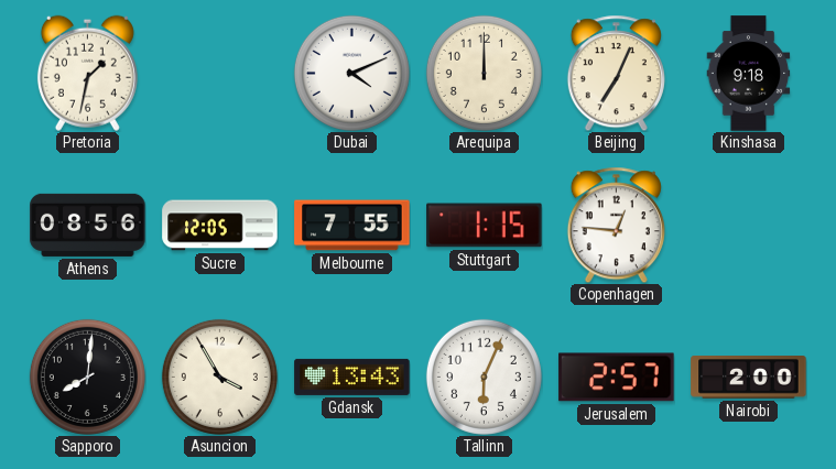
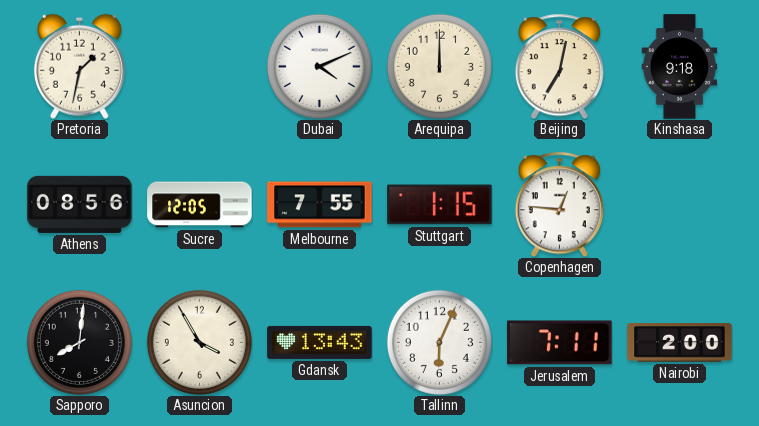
Beijing: 7:04 -> 7:02 (559, 66)
Jerusalem: 2:57 -> 7:11 (560, 343)
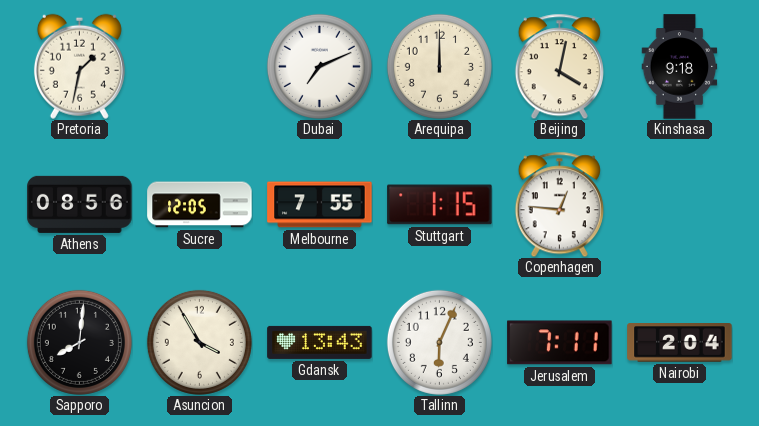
Dubai: 4:11 -> 7:11 (319, 66)
Beijing: 7:02 -> 4:02 (559, 66)
Nairobi: 2:00 -> 2:04 (680, 343)
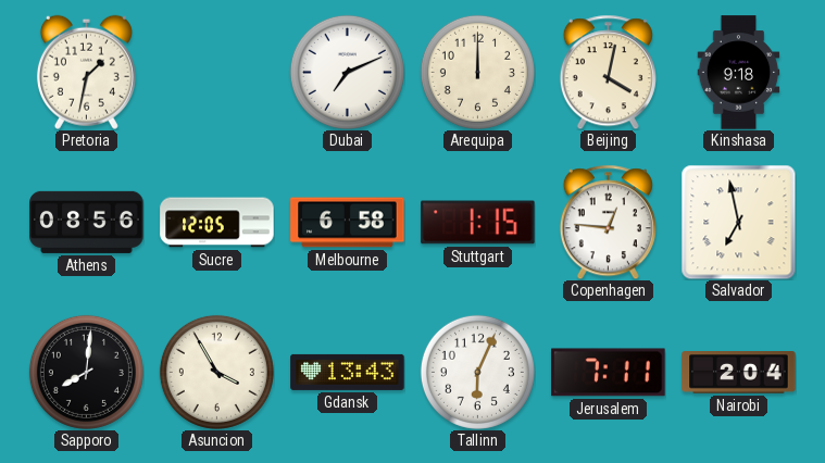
Melbourne: 7:55 -> 6:58 (348, 223)
Salvador: none -> 6:58 (738, 222)
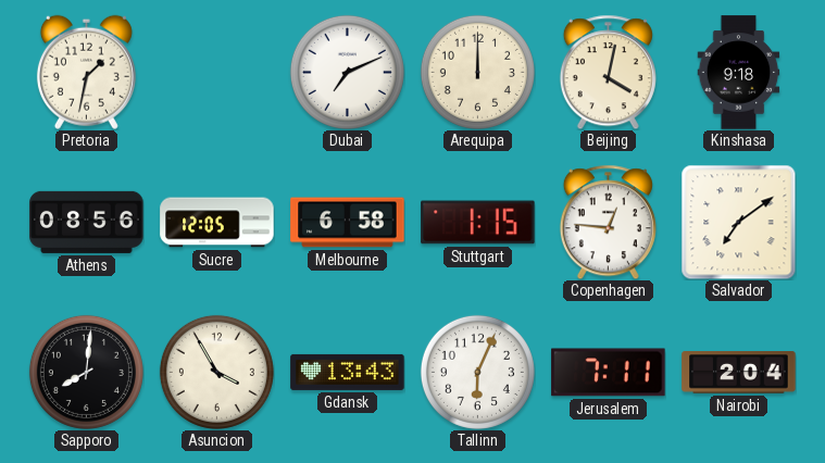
Salvador: 6:58 -> 7:09 (738, 222)
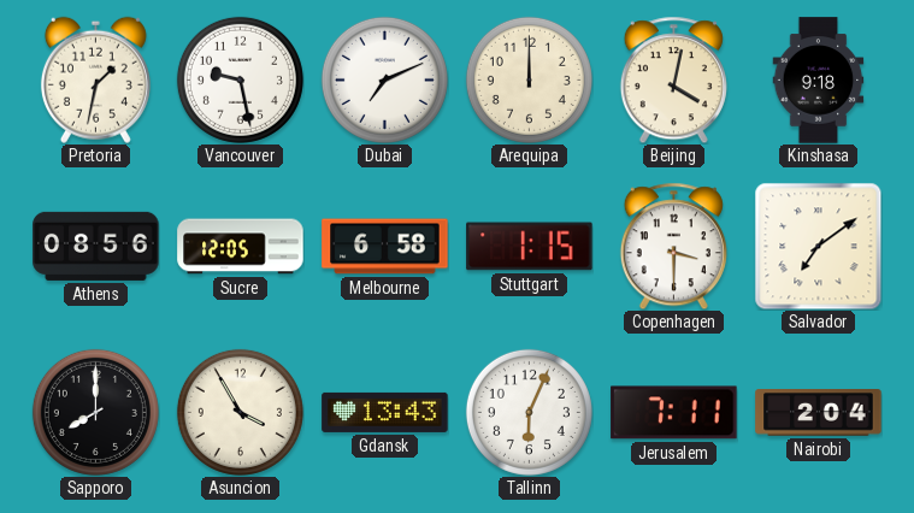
Vancouver: none -> 9:28 (240, 79)
Copenhagen: 12:46 -> 3:30 (673, 246)
Sapporo: 8:01 -> 8:00 (95, 412)
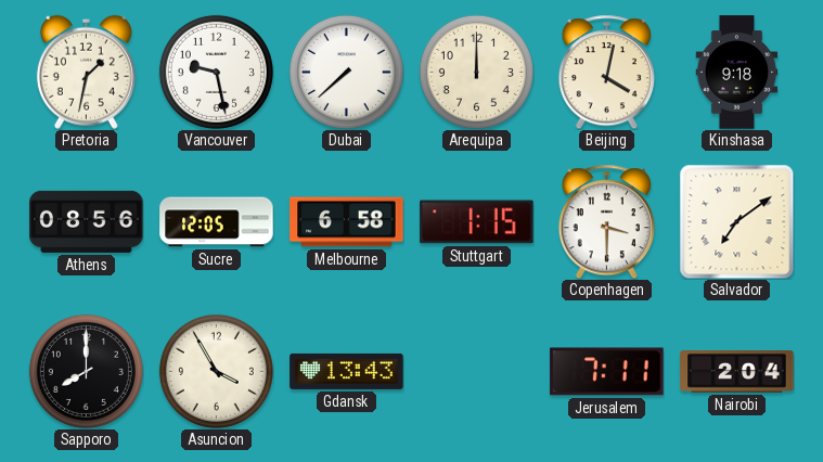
Dubai: 7:11 -> 7:38 (346, 72)
Tallinn: 6:04 -> none (529, 412)
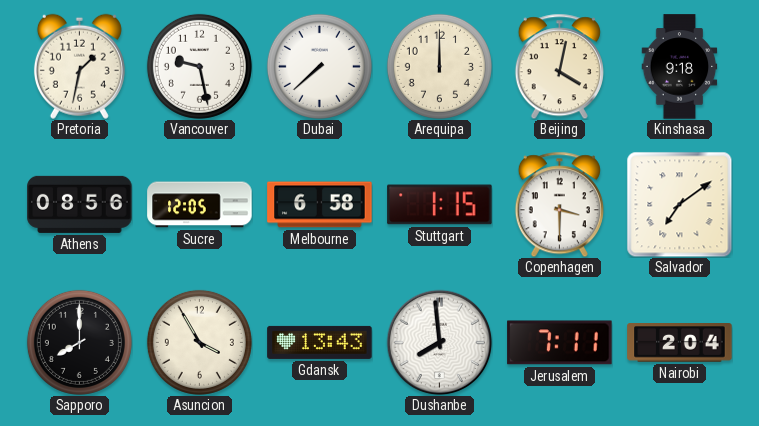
Dushanbe: none -> 7:59 (439, 342)
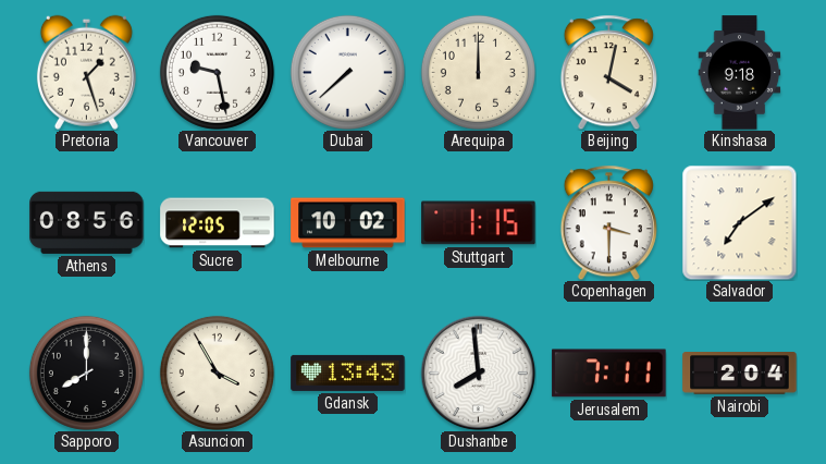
Pretoria: 1:32 -> 1:27 (86, 72)
Melbourne: 6:58 -> 10:02 (348, 223)
